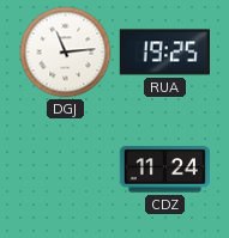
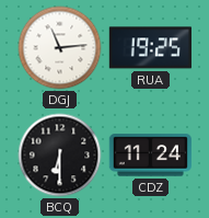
BCQ: none -> 6:30 (60, 156)
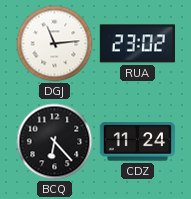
RUA: 19:25 -> 23:02 (137, 44)
BCQ: 6:30 -> 6:23 (55, 142)
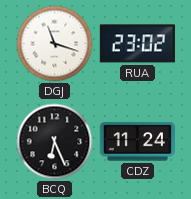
DGJ: 11:14 -> 11:18 (55, 44)
BCQ: 6:23 -> 6:26 (55, 142)
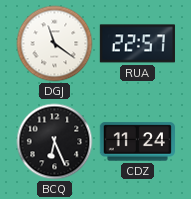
DGJ: 11:18 -> 11:21 (55, 44)
RUA: 23:02 -> 22:57 (137, 44)
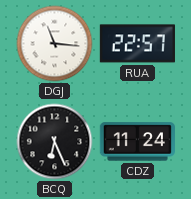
DGJ: 11:21 -> 11:16 (55, 44)
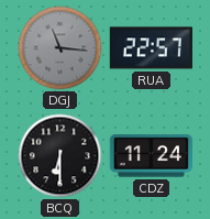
DGJ dial: white -> grey (60, 48)
BCQ: 6:26 -> 6:30 (60, 156)
